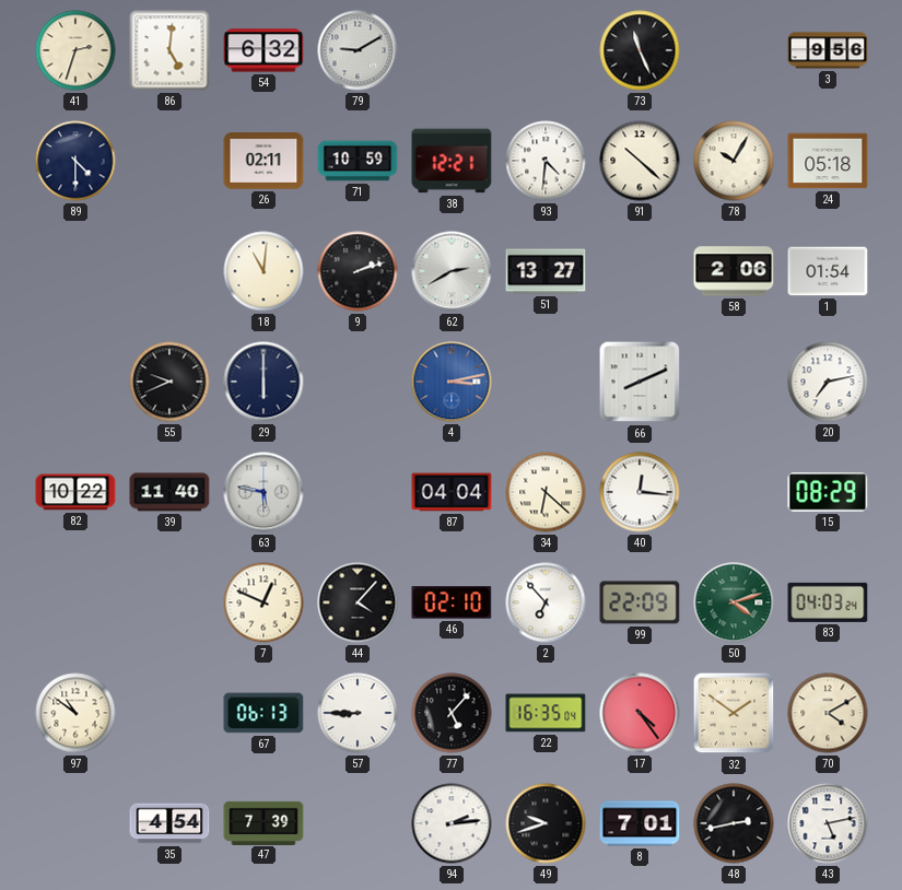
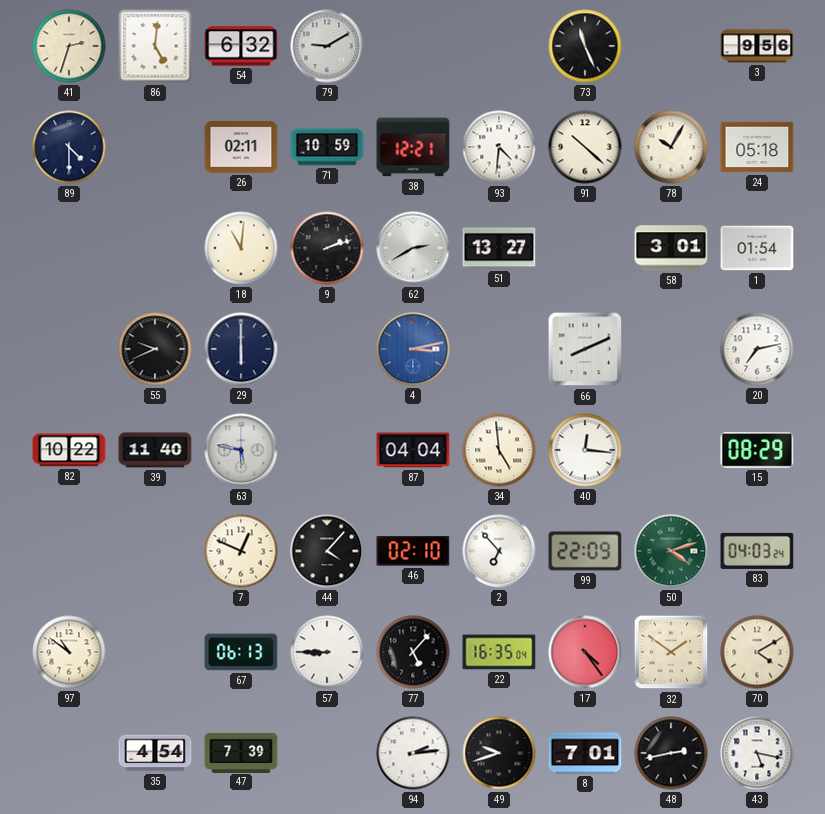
58: 2:06 -> 3:01 (671, 248)
34: 6:22 -> 4:59 (499, 450)
43: 5:13 -> 5:17 (757, 753)
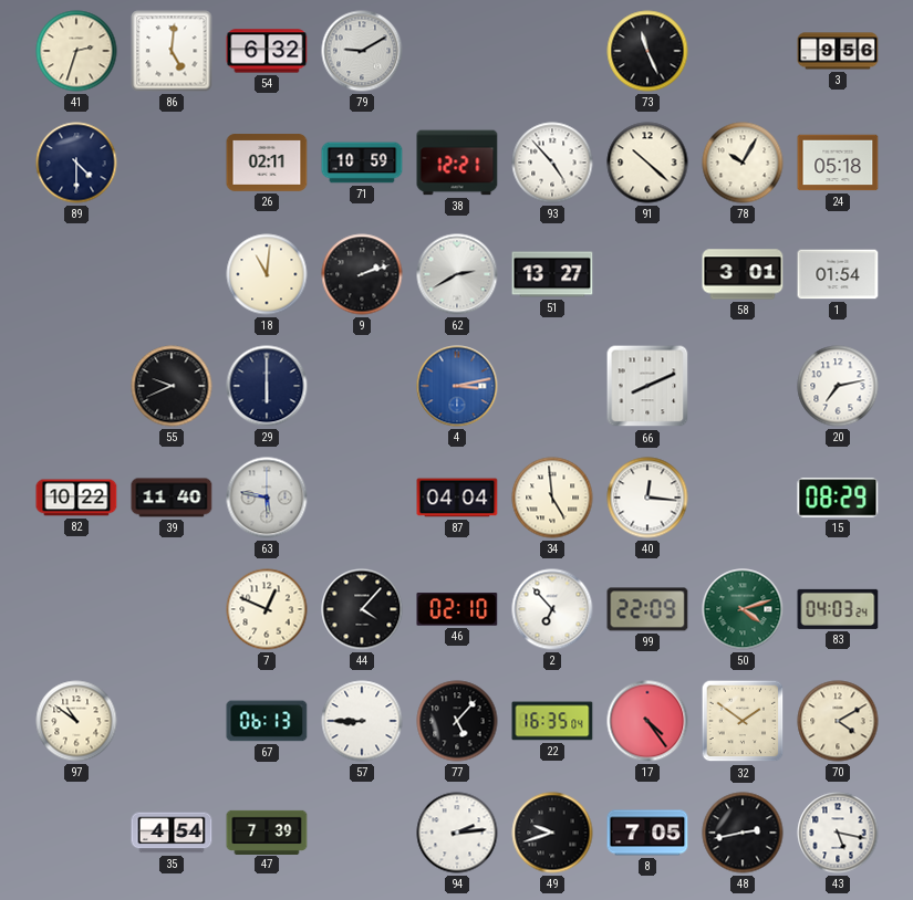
93: 4:31 -> 4:53 (552, 163)
8: 7:01 -> 7:05 (647, 833)
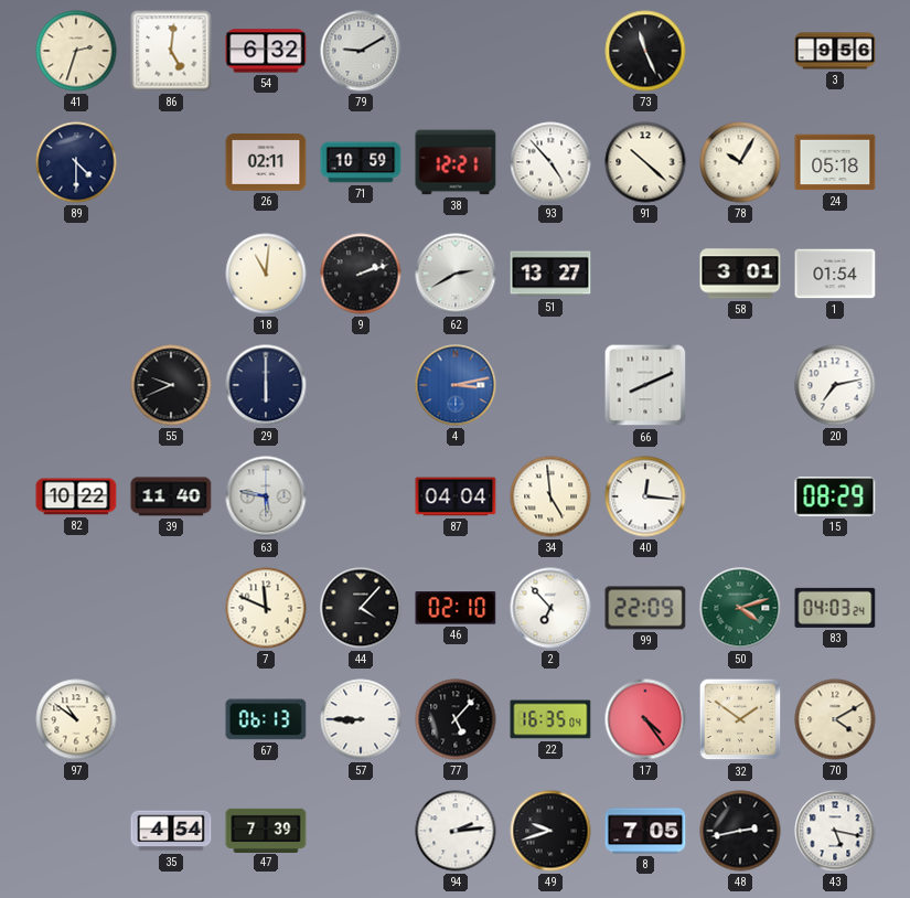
7: 12:49 -> 11:49 (266, 608)
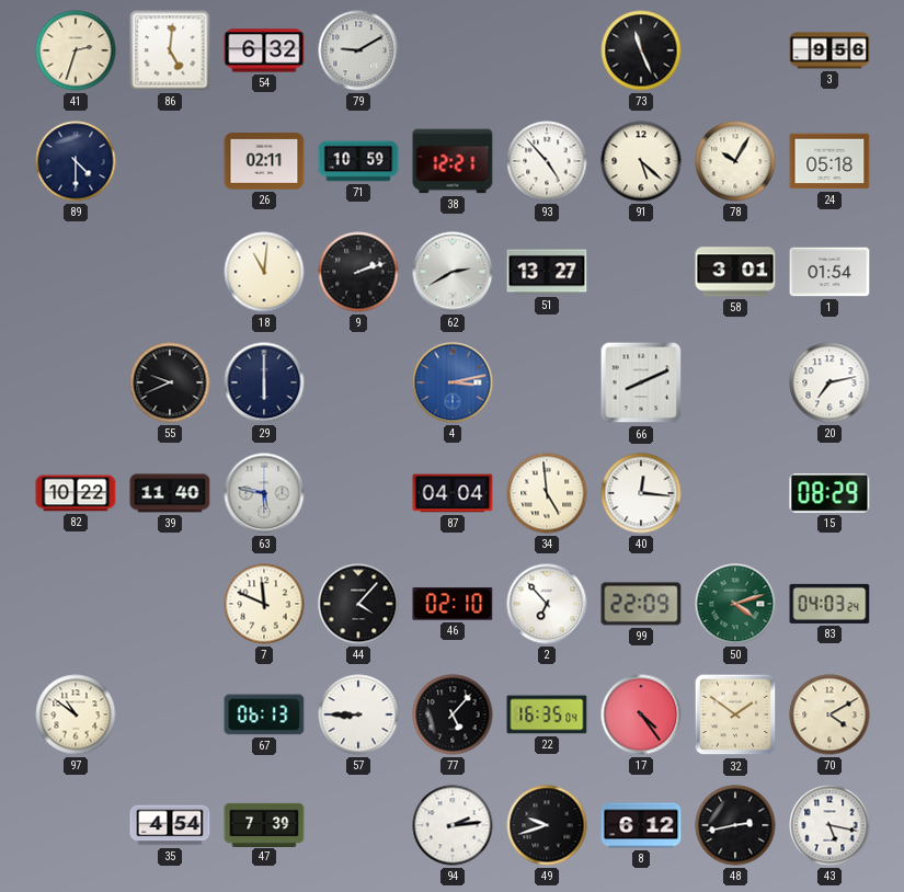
91: 10:22 -> 5:22 (641, 161)
8: 7:05 -> 6:12 (641, 825)
